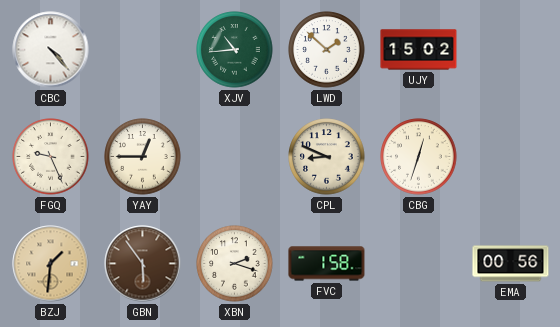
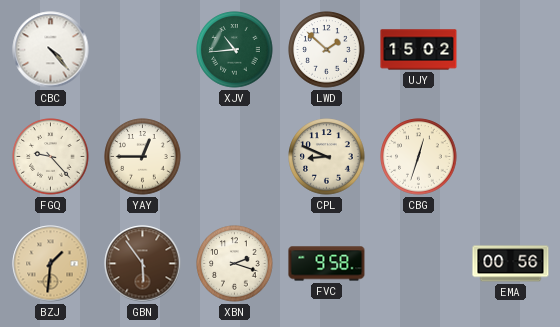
FGQ: 9:26 -> 9:23 (51, 157)
FVC: 1:58 -> 9:58 (327, 264)
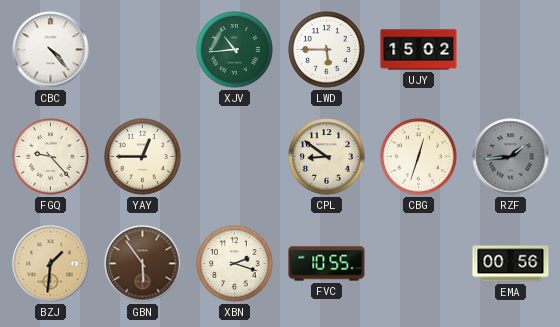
LWD: 1:52 -> 5:45 (327, 50)
CPL: 8:49 -> 8:51 (327, 157)
RZF: none -> 1:44 (511, 157)
FVC: 9:58 -> 10:55 (327, 264)
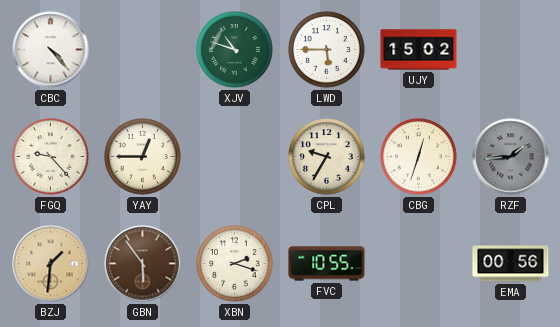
XJV: 10:44 -> 10:48 (235, 50)
CPL: 8:51 -> 9:35 (327, 157)
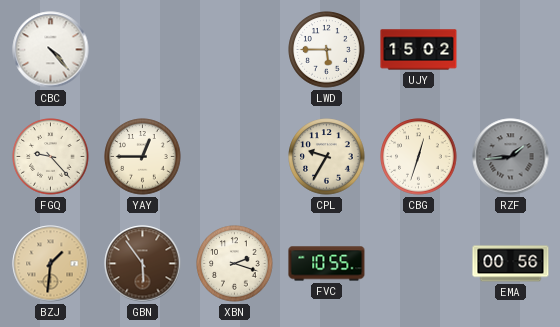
XJV: 10:48 -> none (235, 50)
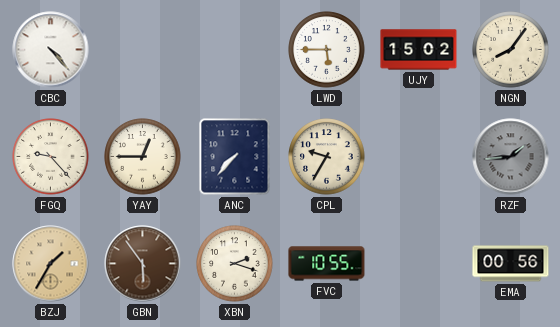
NGN: none -> 8:06 (511, 50)
ANC: none -> 7:37 (235, 157)
CBG: 12:33 -> none (419, 157)
BZJ: 1:31 -> 1:35 (51, 264)
